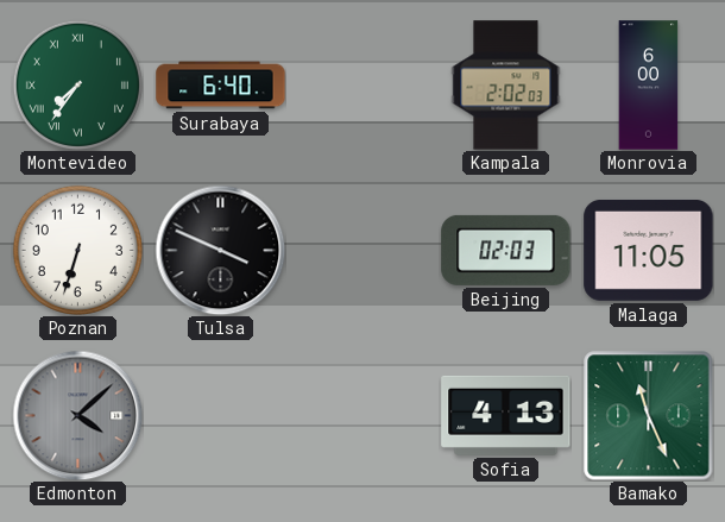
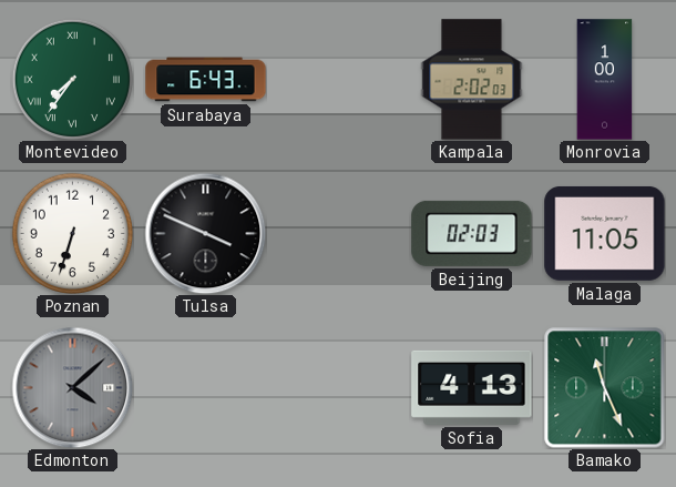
Surabaya: 6:40 -> 6:43 (206, 80)
Monrovia: 6:00 -> 1:00 (605, 80)
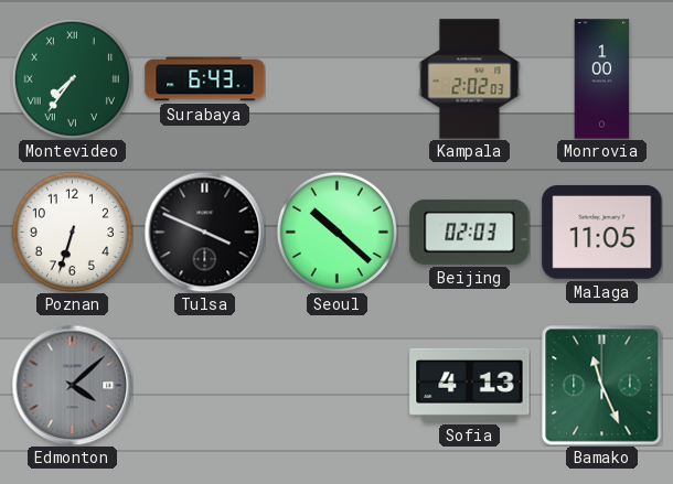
Seoul: none -> 10:22 (336, 232)
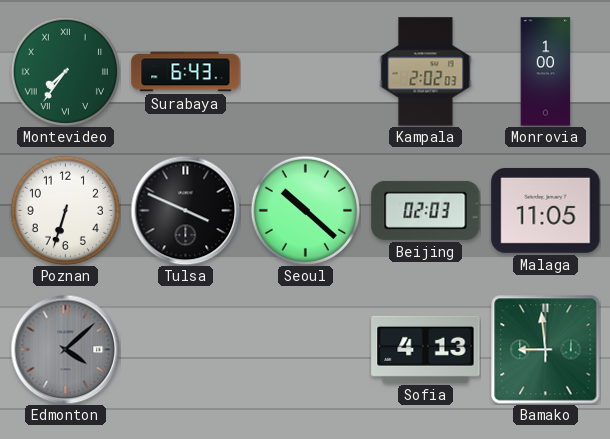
Bamako: 11:26 -> 8:59 (545, 349)
